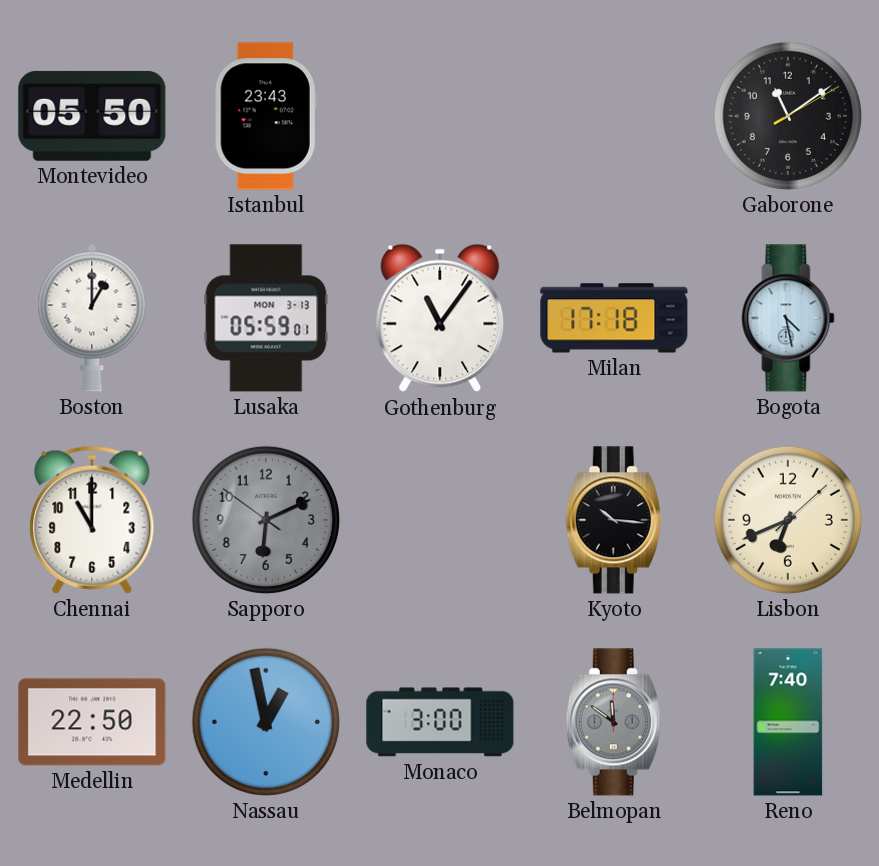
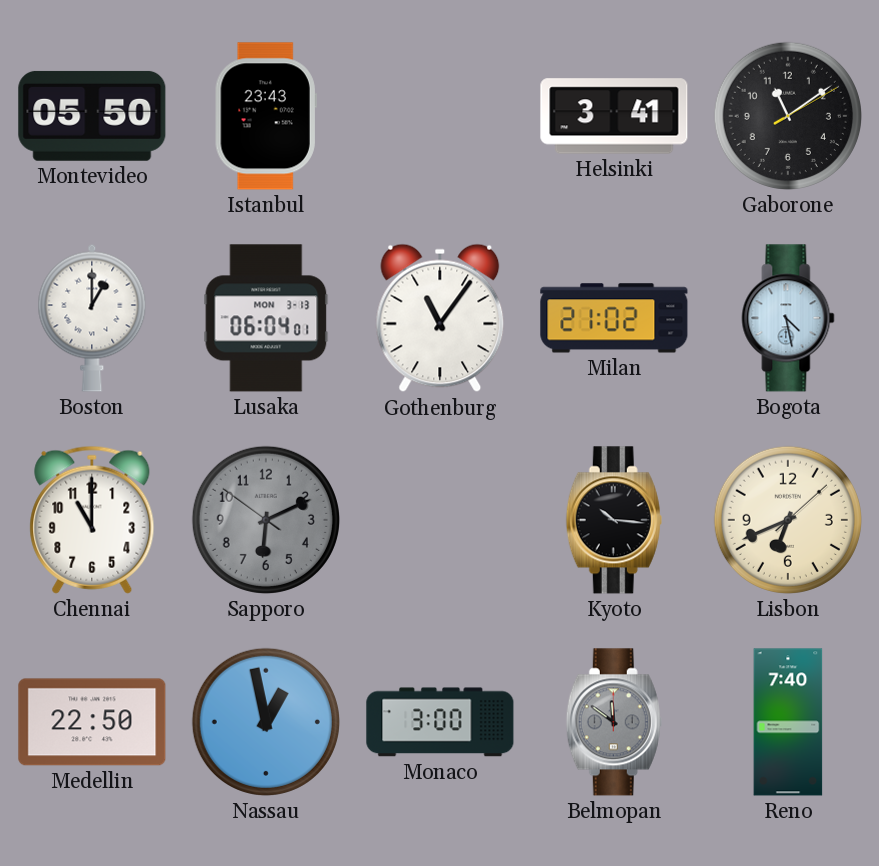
Helsinki: none -> 3:41 (614, 116)
Lusaka: 05:59 -> 06:04 (266, 318)
Milan: 17:18 -> 21:02 (614, 318)
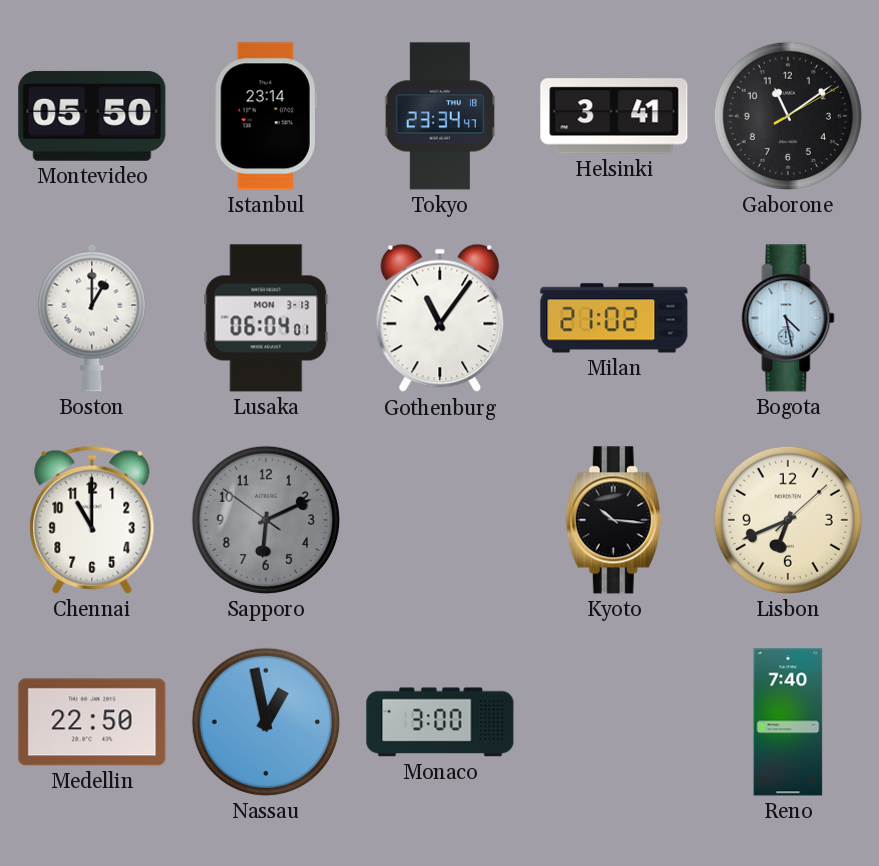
Istanbul: 23:43 -> 23:14 (266, 116)
Tokyo: none -> 23:34 (440, 116)
Belmopan: 11:51 -> none (614, 722)
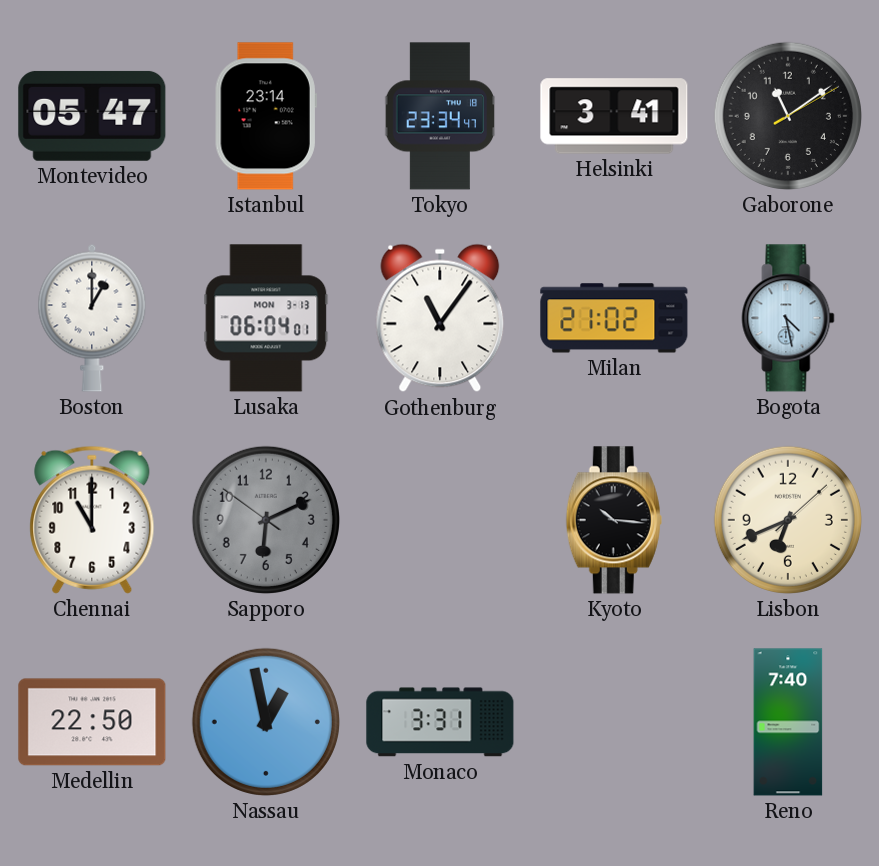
Montevideo: 05:50 -> 05:47 (92, 116)
Monaco: 3:00 -> 3:31 (440, 722)
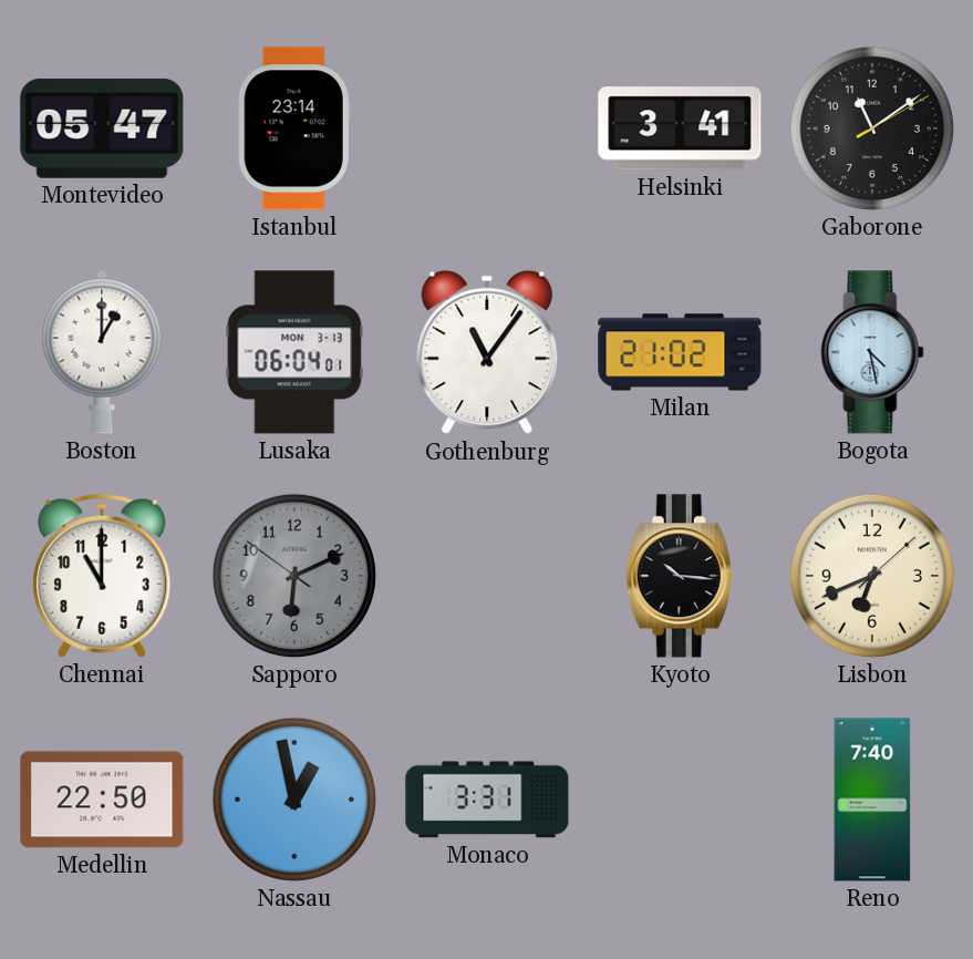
Tokyo: 23:34 -> none (440, 116)
